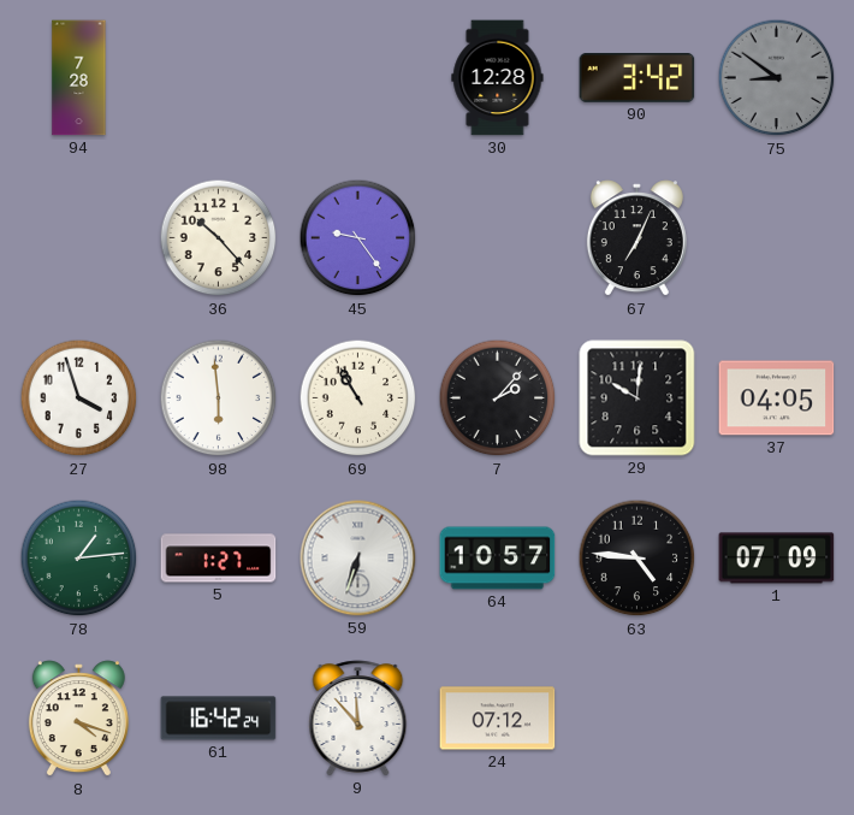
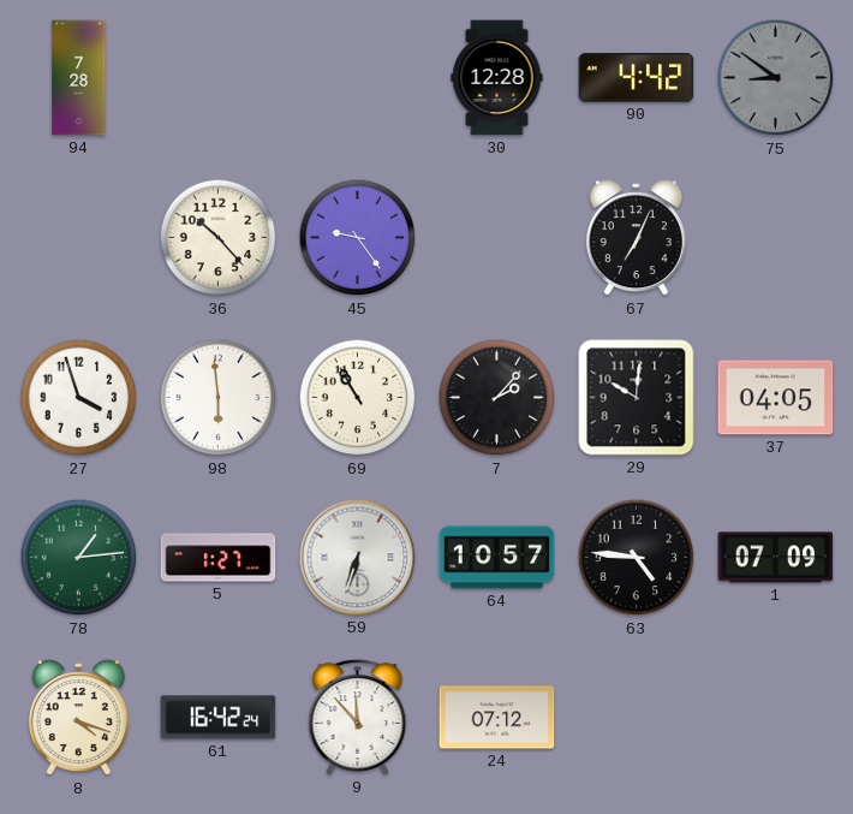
90: 3:42 -> 4:42 (637, 78)
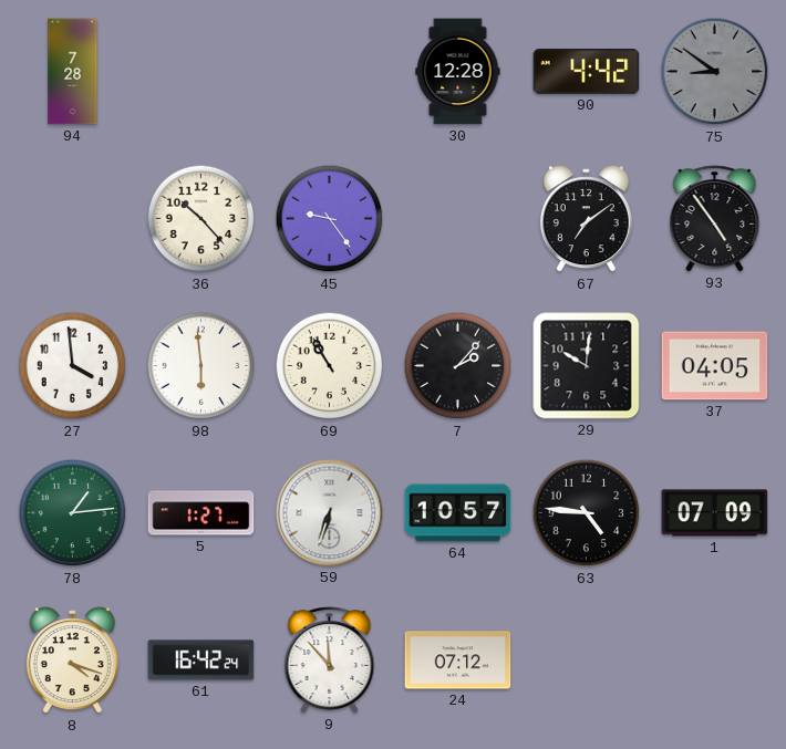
67: 7:04 -> 7:09 (586, 219)
93: none -> 4:54 (715, 219)
27: 3:57 -> 3:59 (73, 366)
